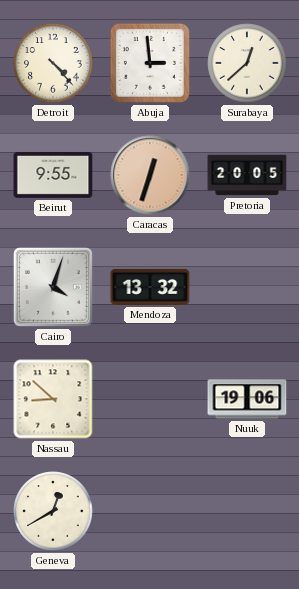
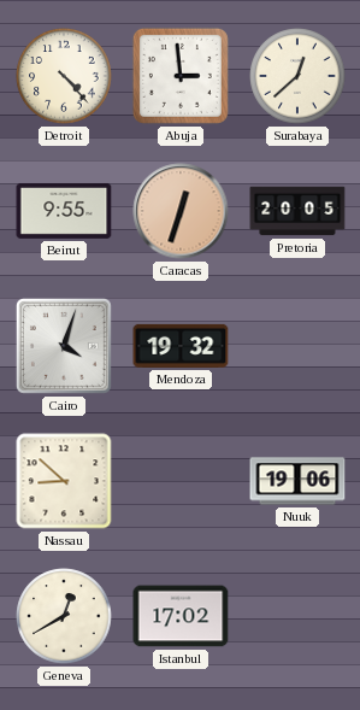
Mendoza: 13:32 -> 19:32 (181, 346)
Istanbul: none -> 17:02 (181, 616)
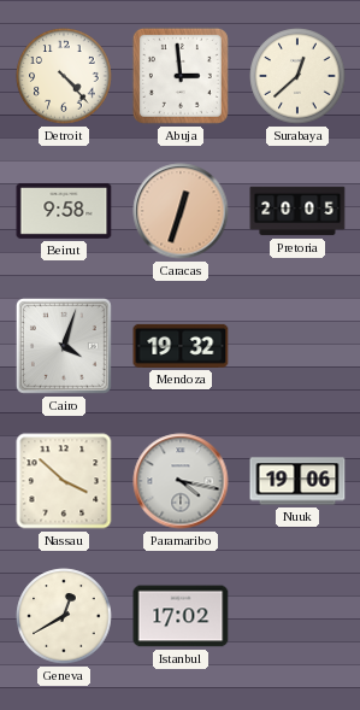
Beirut: 9:55 -> 9:58 (64, 211)
Nassau: 8:52 -> 3:52 (64, 481)
Paramaribo: none -> 4:17 (181, 481)
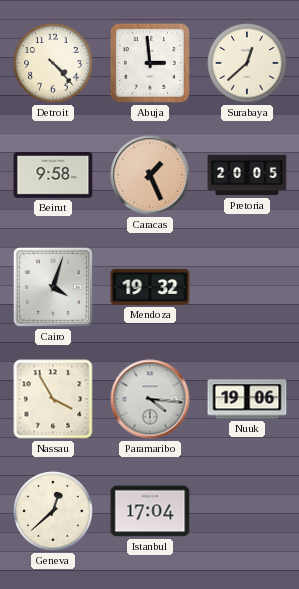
Caracas: 12:33 -> 1:26 (150, 175)
Nassau: 3:52 -> 3:55 (53, 399)
Paramaribo: 4:17 -> 4:16 (150, 399)
Geneva: 12:40 -> 12:38 (53, 511)
Istanbul: 17:02 -> 17:04 (150, 511)
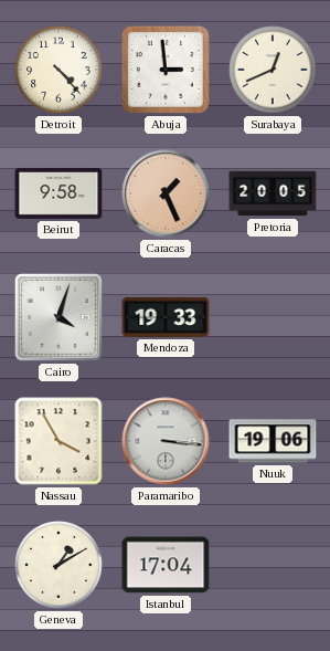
Surabaya: 12:38 -> 12:41 (273, 70)
Mendoza: 19:32 -> 19:33 (166, 317)
Paramaribo: 4:16 -> 3:16 (166, 441)
Geneva: 12:38 -> 1:10 (58, 565)
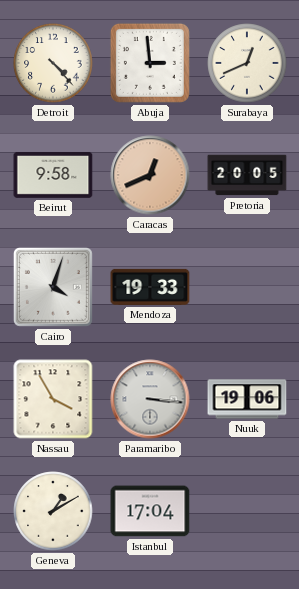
Caracas: 1:26 -> 12:41 (150, 175)
